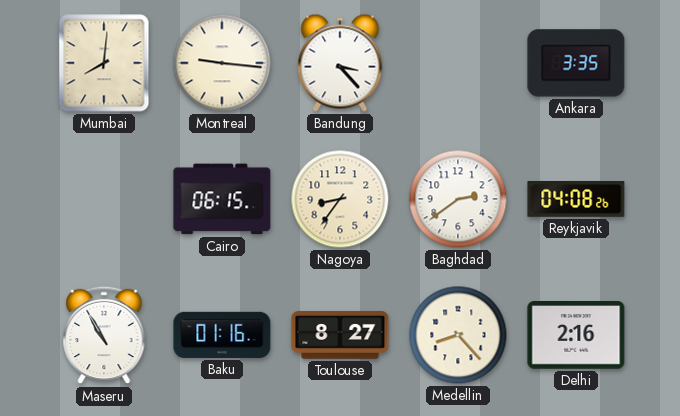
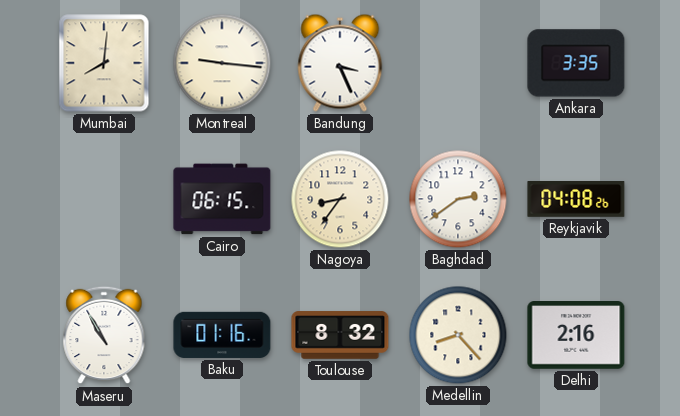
Bandung: 3:23 -> 3:26 (340, 63)
Toulouse: 8:27 -> 8:32 (340, 335)
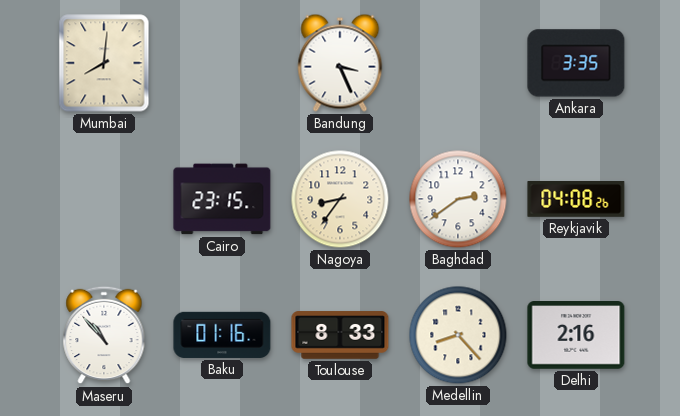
Montreal: 9:16 -> none (222, 63)
Cairo: 06:15 -> 23:15 (222, 199)
Maseru: 10:55 -> 10:53 (104, 335)
Toulouse: 8:32 -> 8:33 (340, 335)
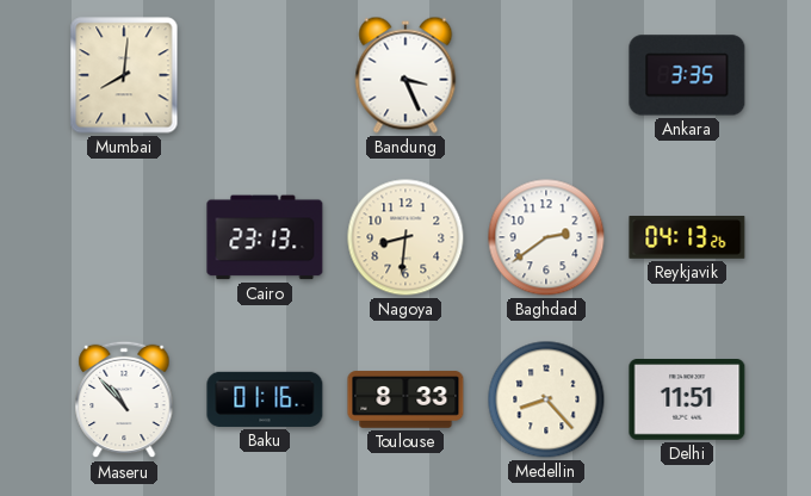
Cairo: 23:15 -> 23:13 (265, 237)
Nagoya: 8:36 -> 8:31 (405, 237)
Reykjavik: 04:08 -> 04:13 (687, 238)
Delhi: 2:16 -> 11:51 (687, 399)
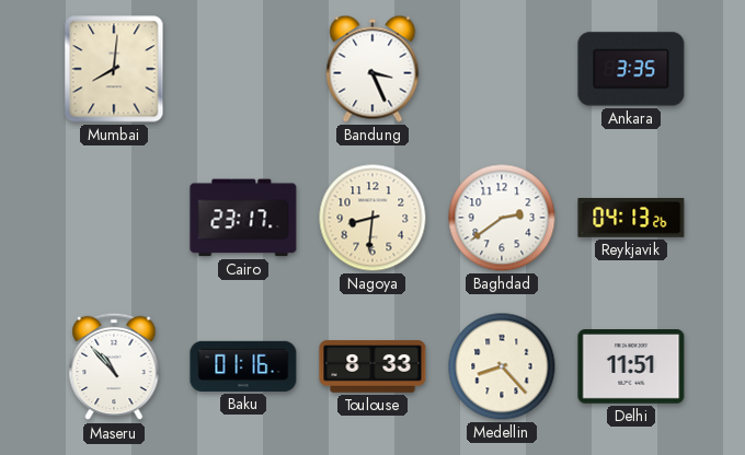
Cairo: 23:13 -> 23:17 (243, 218)
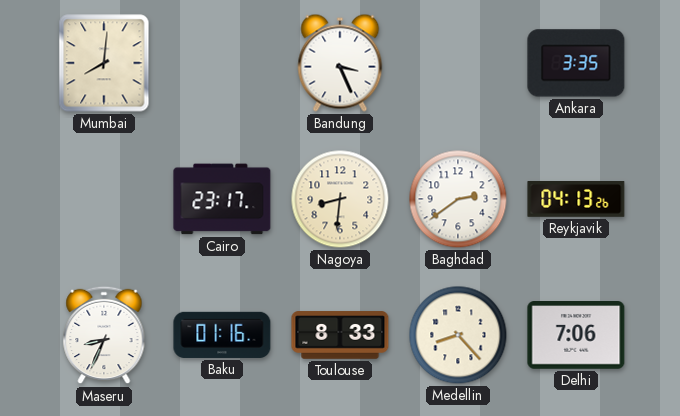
Maseru: 10:53 -> 8:34 (104, 335)
Delhi: 11:51 -> 7:06 (576, 335)
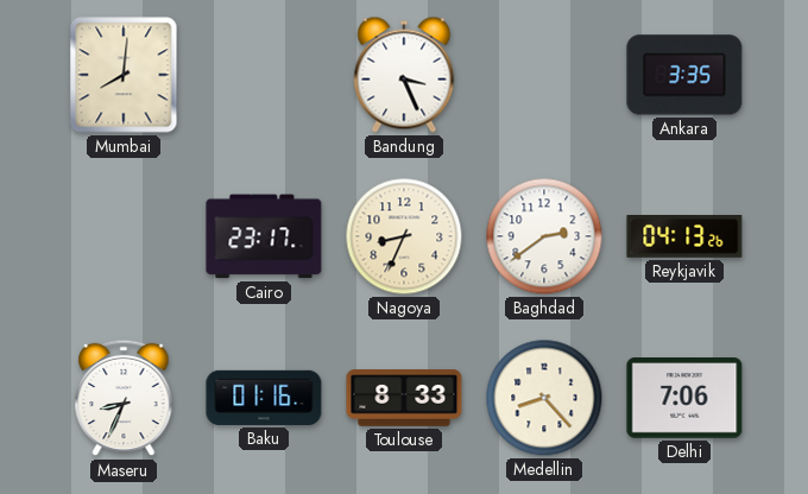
Nagoya: 8:31 -> 8:34 (404, 236)
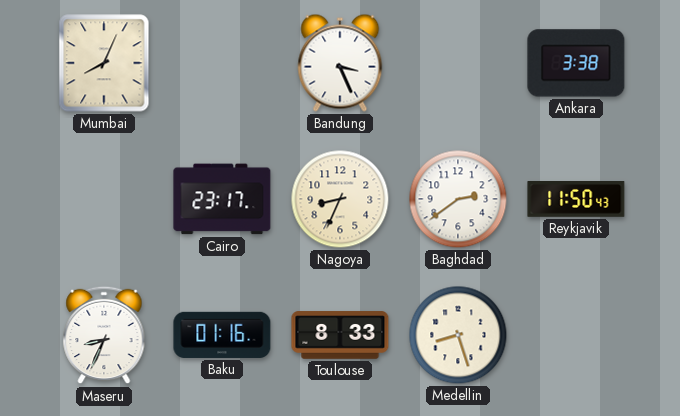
Mumbai: 8:01 -> 8:04 (104, 63)
Ankara: 3:35 -> 3:38 (576, 63)
Reykjavik: 04:13 -> 11:50 (576, 200)
Medellin: 8:23 -> 8:27 (458, 335)
Delhi: 7:06 -> none (684, 398)
